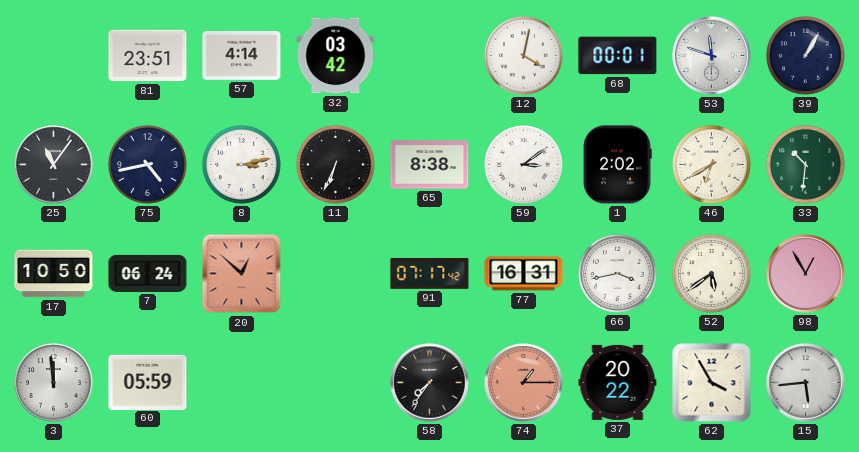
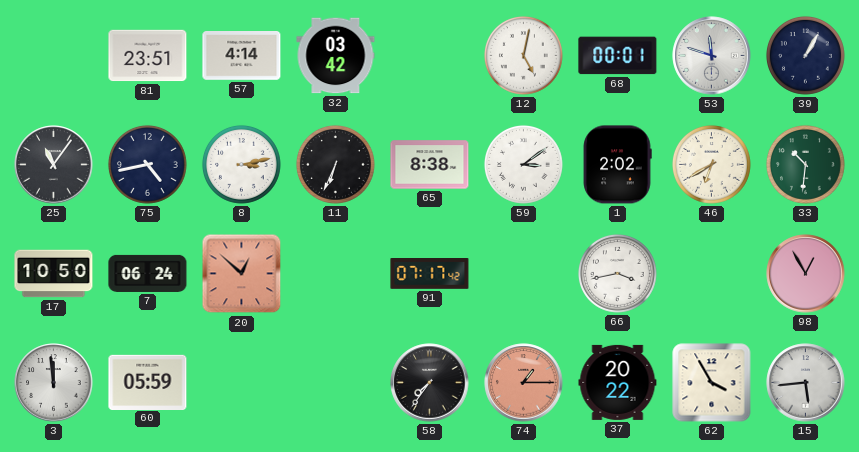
12: 4:02 -> 5:02 (523, 55)
77: 16:31 -> none (524, 274)
52: 5:39 -> none (711, 273)
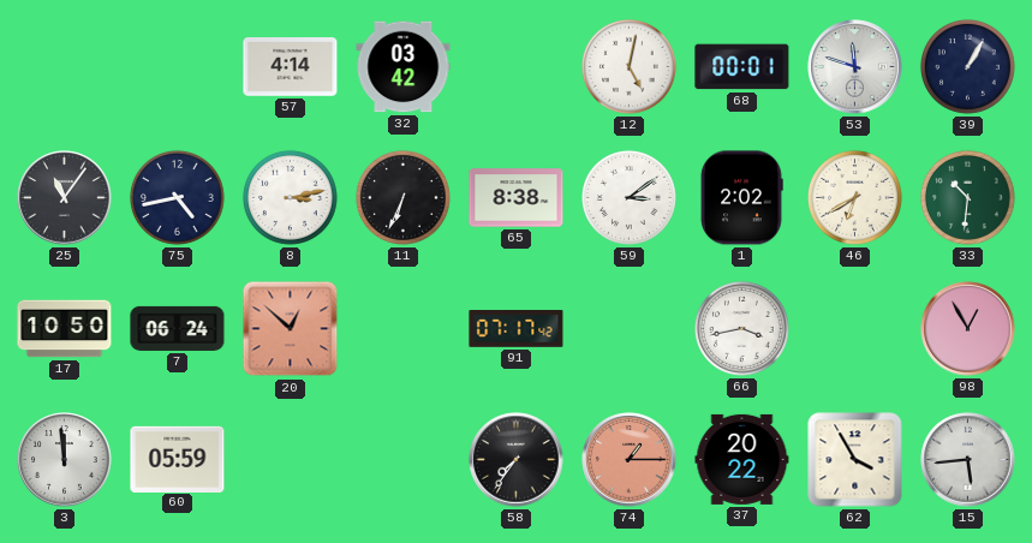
81: 23:51 -> none (148, 56)
